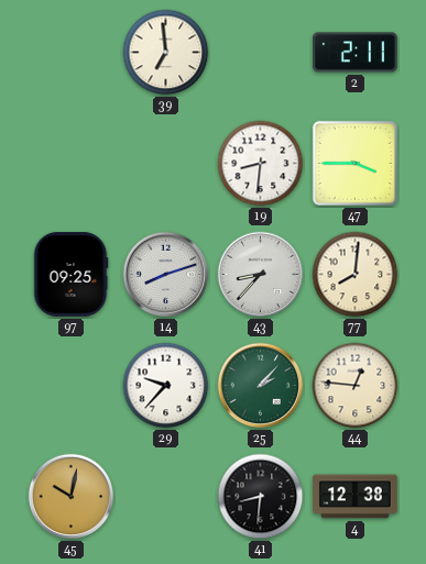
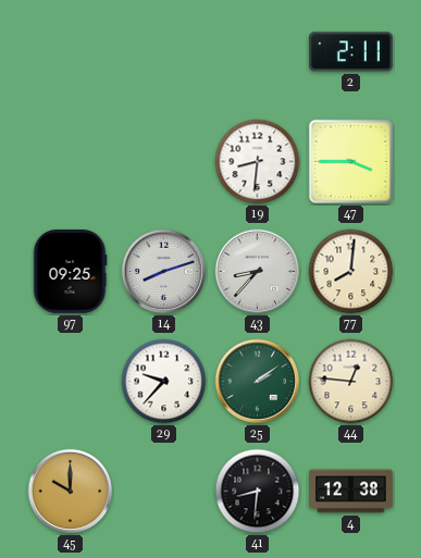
39: 6:59 -> none (166, 53)
25: 2:07 -> 2:09 (258, 382)
45: 10:02 -> 10:00 (71, 492)
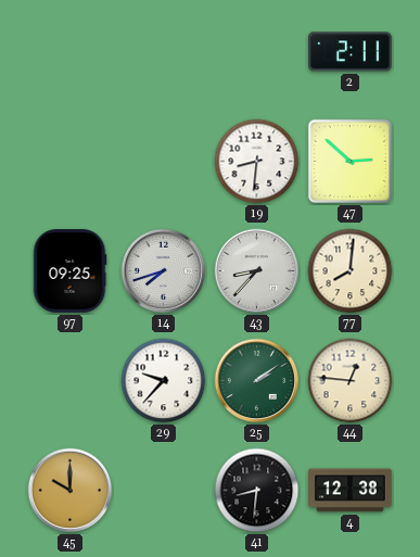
47: 3:45 -> 2:52 (349, 161)
14: 8:12 -> 7:42 (164, 271)
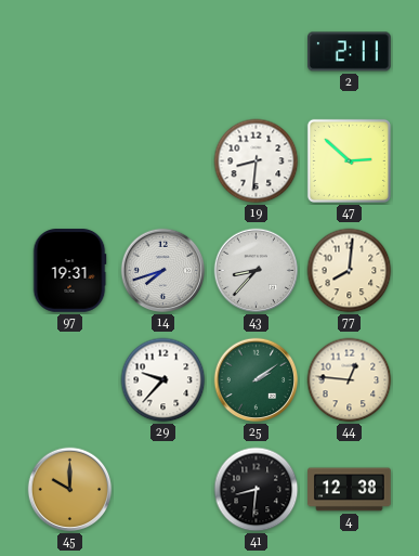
97: 09:25 -> 19:31 (69, 271)
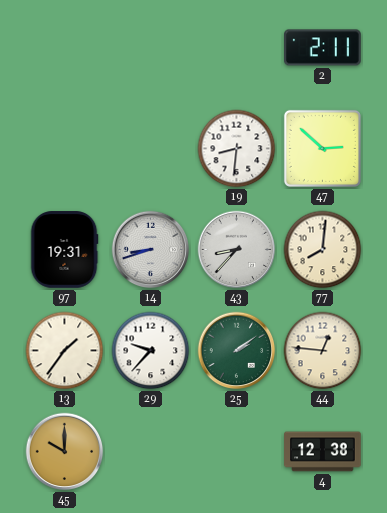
14: 7:42 -> 8:42 (151, 250)
13: none -> 1:36 (65, 351)
41: 8:31 -> none (257, 490)
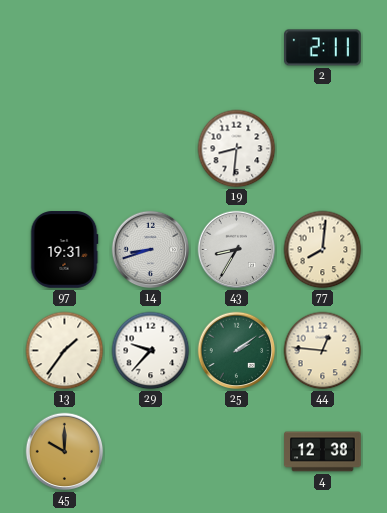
47: 2:52 -> none (322, 148)
43: 8:37 -> 8:35 (237, 250)
